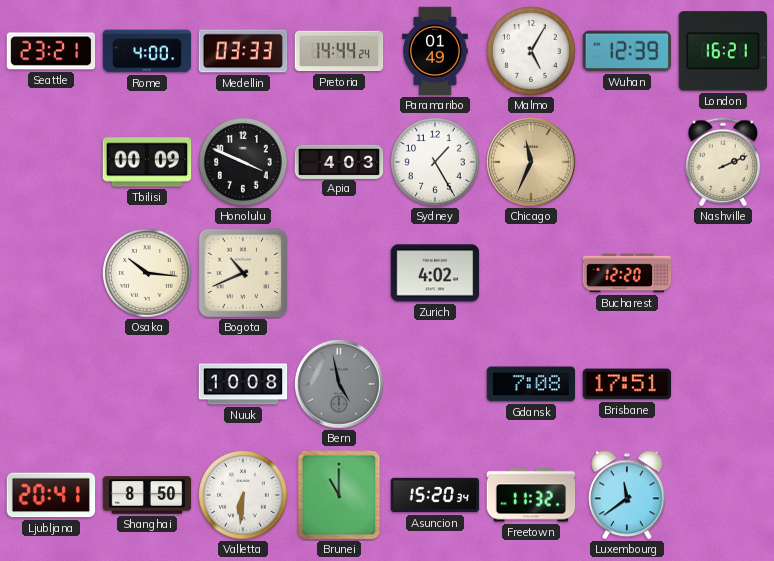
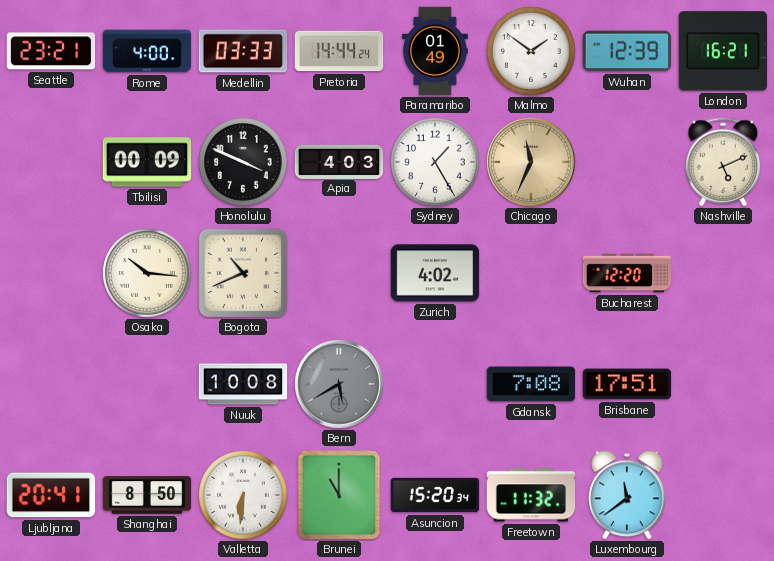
Malmo: 5:05 -> 1:51 (531, 51)
Nashville: 2:11 -> 5:11 (723, 162)
Bern: 4:58 -> 5:40 (339, 384)
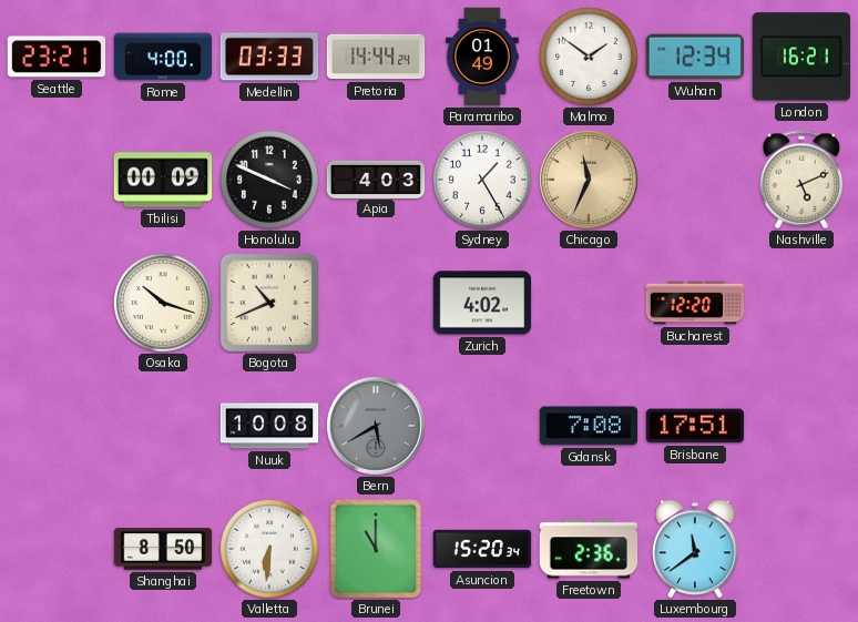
Wuhan: 12:39 -> 12:34 (694, 57)
Osaka: 10:16 -> 10:18 (163, 303)
Ljubljana: 20:41 -> none (51, 495)
Freetown: 11:32 -> 2:36 (589, 549)
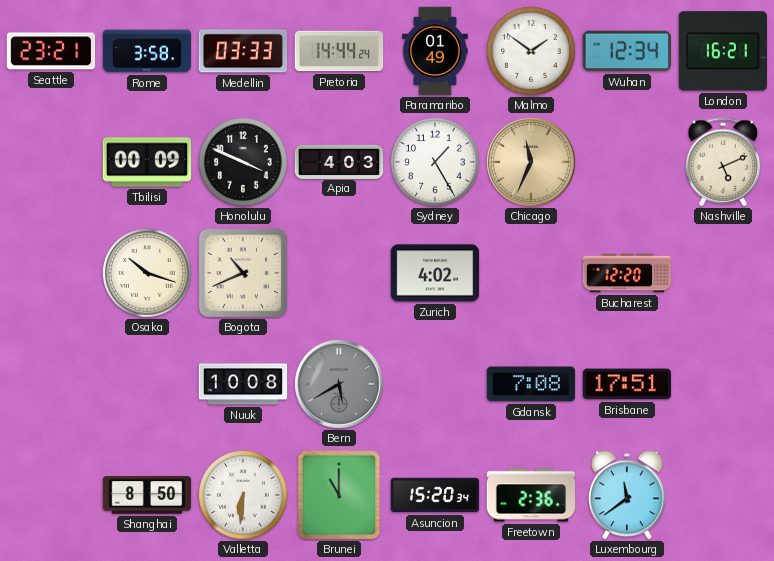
Rome: 4:00 -> 3:58 (147, 51)
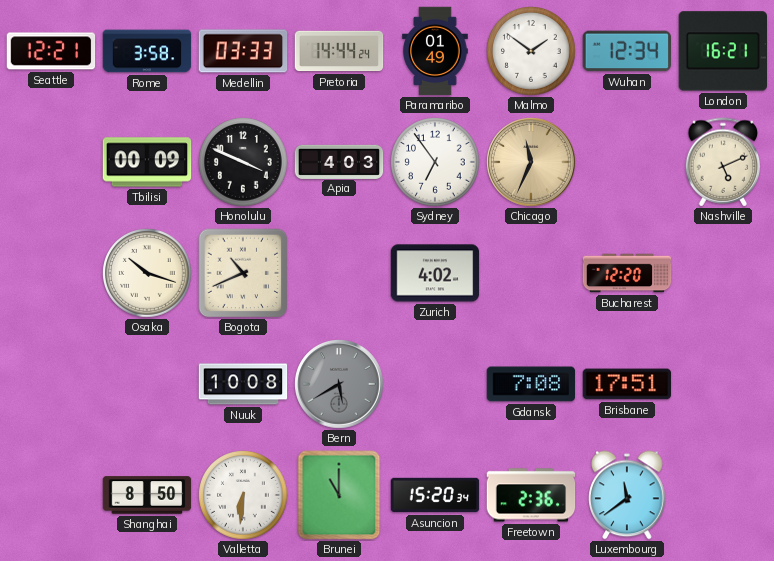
Seattle: 23:21 -> 12:21 (51, 51)
Sydney: 1:25 -> 6:54 (435, 162)
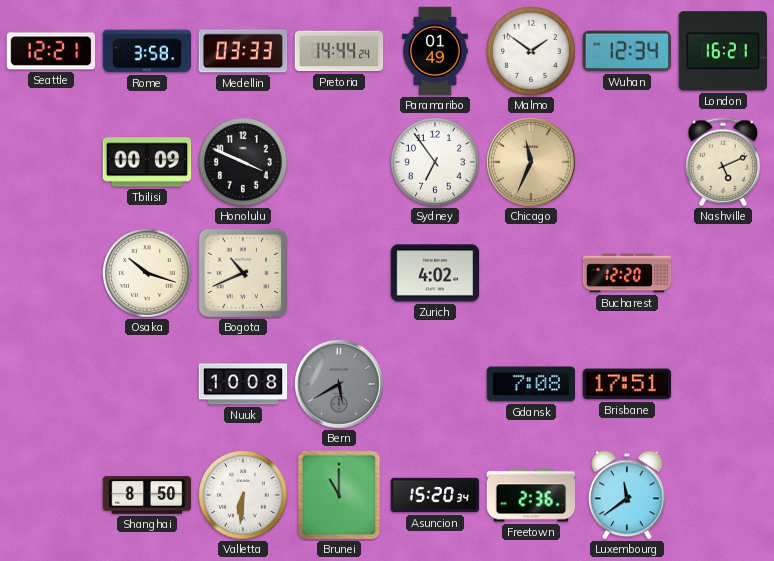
Apia: 4:03 -> none (339, 161)
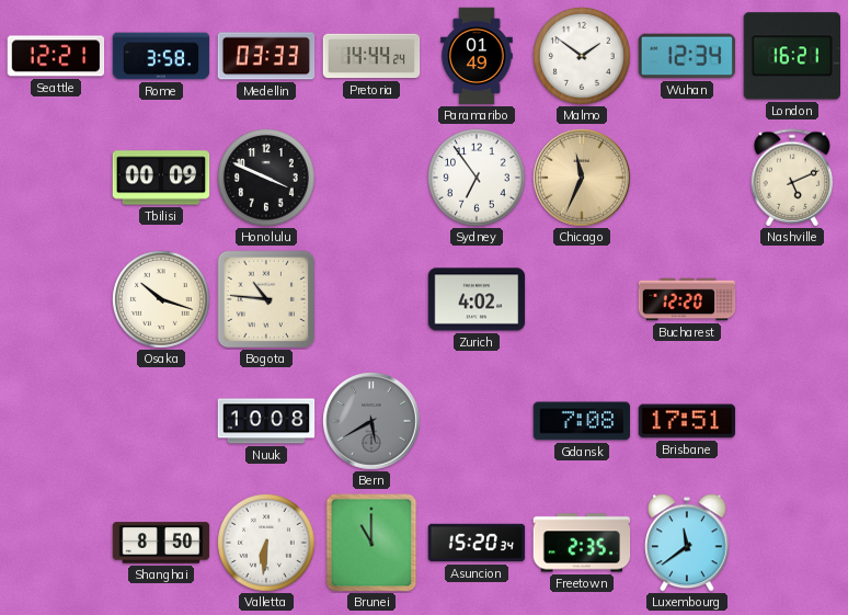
Bogota: 10:41 -> 10:46 (266, 299)
Freetown: 2:36 -> 2:35 (582, 543)
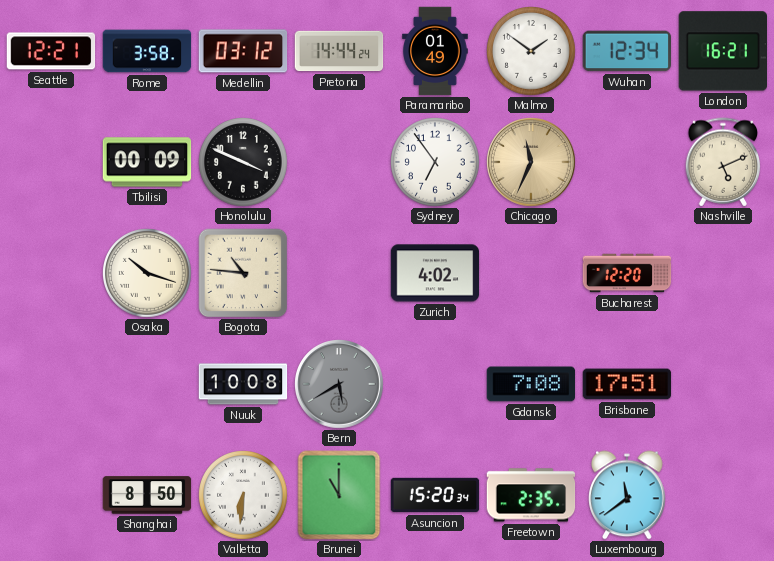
Medellin: 03:33 -> 03:12 (243, 51)
